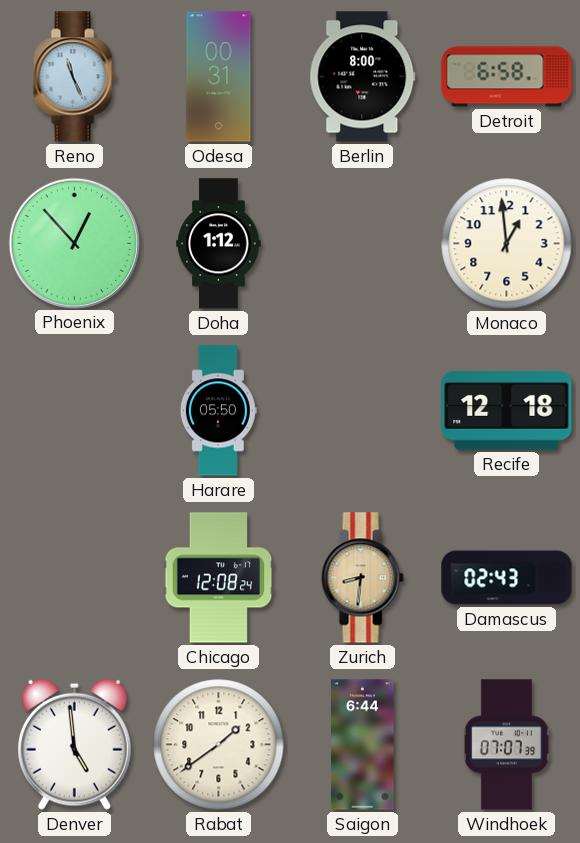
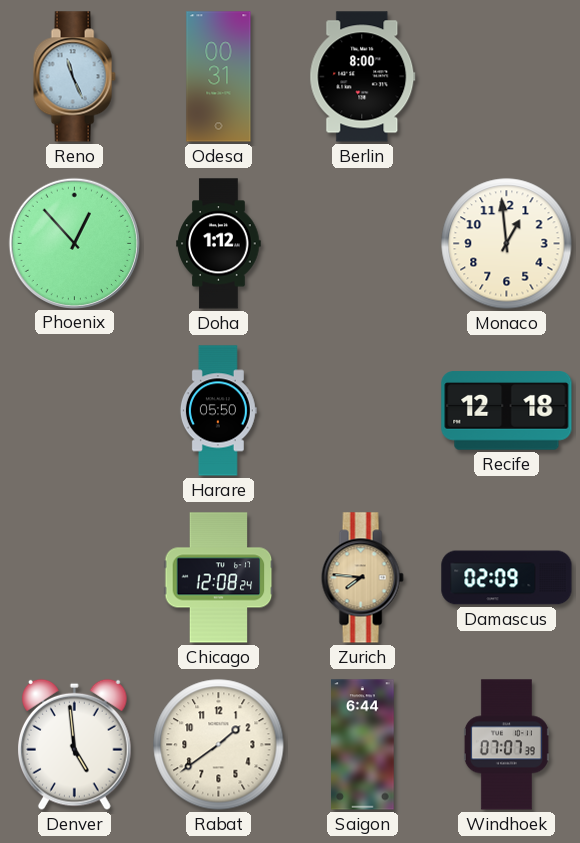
Detroit: 6:58 -> none (507, 77)
Zurich: 8:31 -> 7:46 (362, 578)
Damascus: 02:43 -> 02:09 (507, 578)
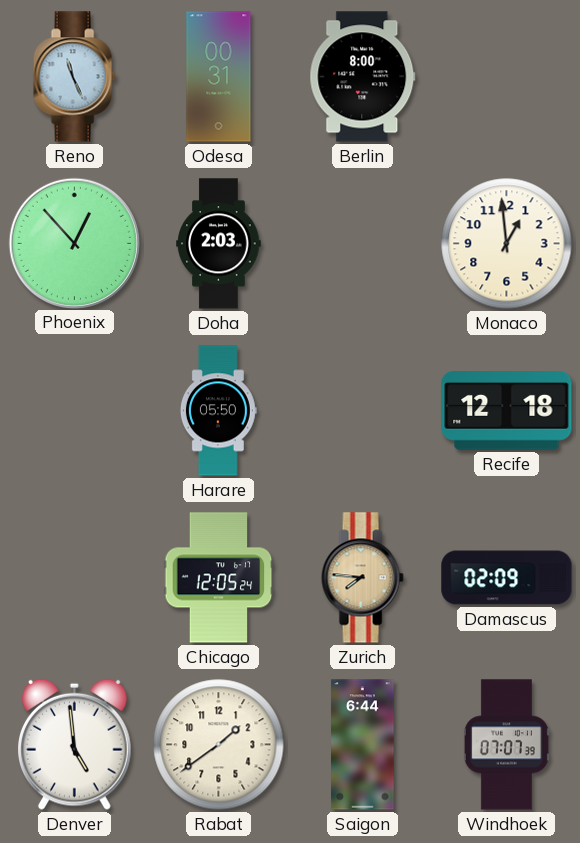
Doha: 1:12 -> 2:03 (219, 244)
Chicago: 12:08 -> 12:05 (219, 578)
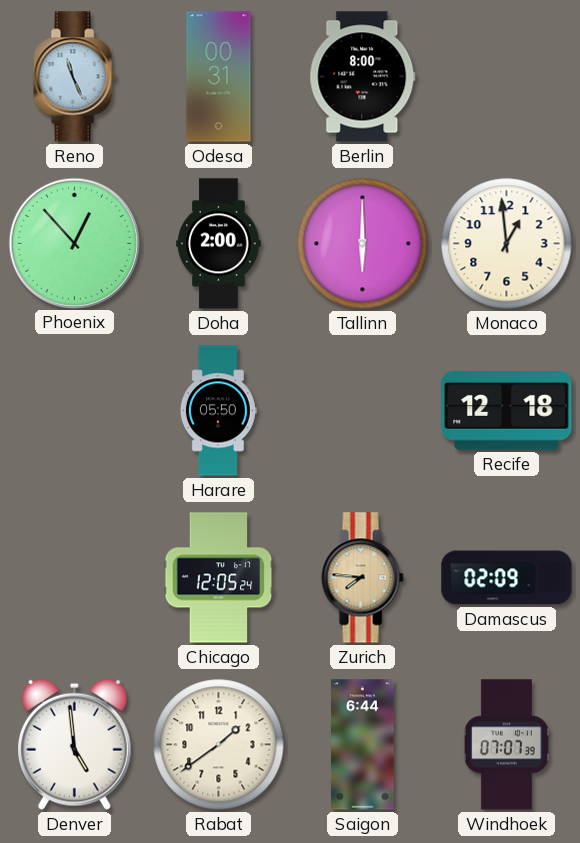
Doha: 2:03 -> 2:00 (219, 244)
Tallinn: none -> 6:00 (363, 244)
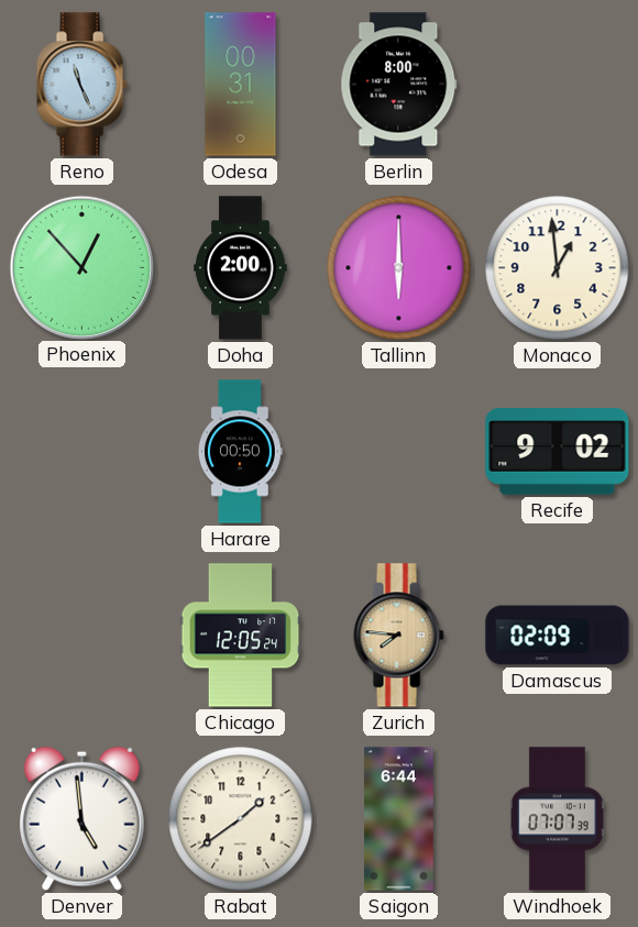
Harare: 05:50 -> 00:50 (240, 452)
Recife: 12:18 -> 9:02 (558, 452)
